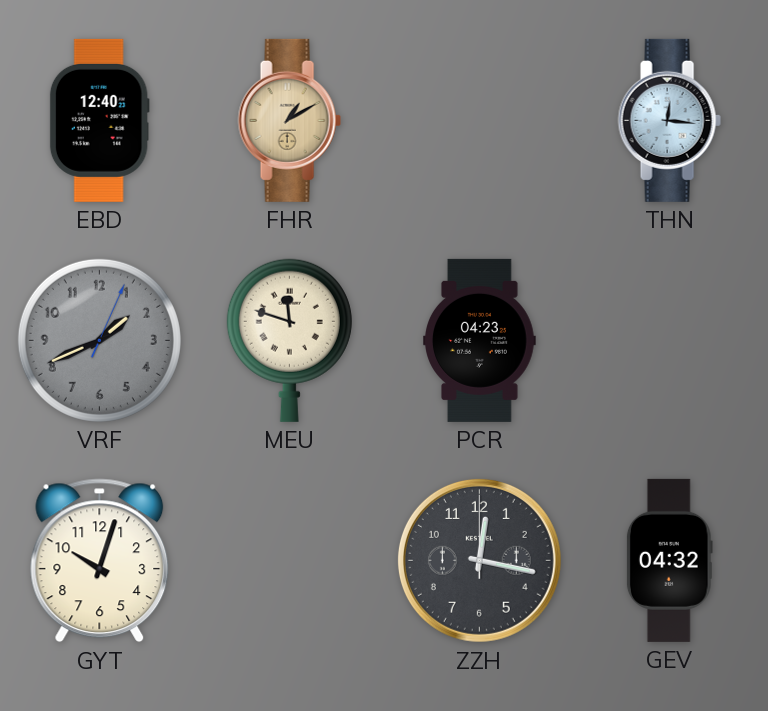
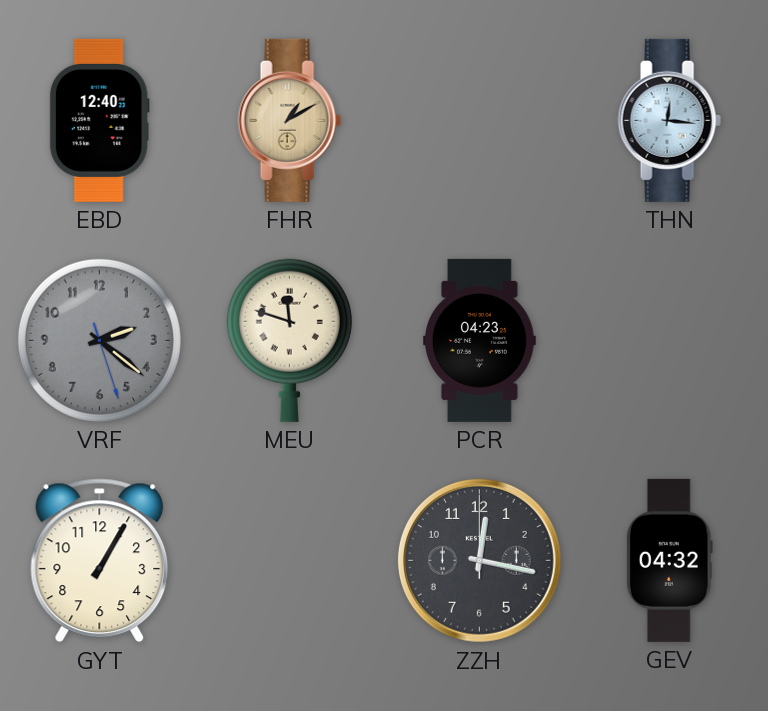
VRF: 1:41 -> 2:21 (99, 340)
GYT: 10:03 -> 1:05 (100, 561)
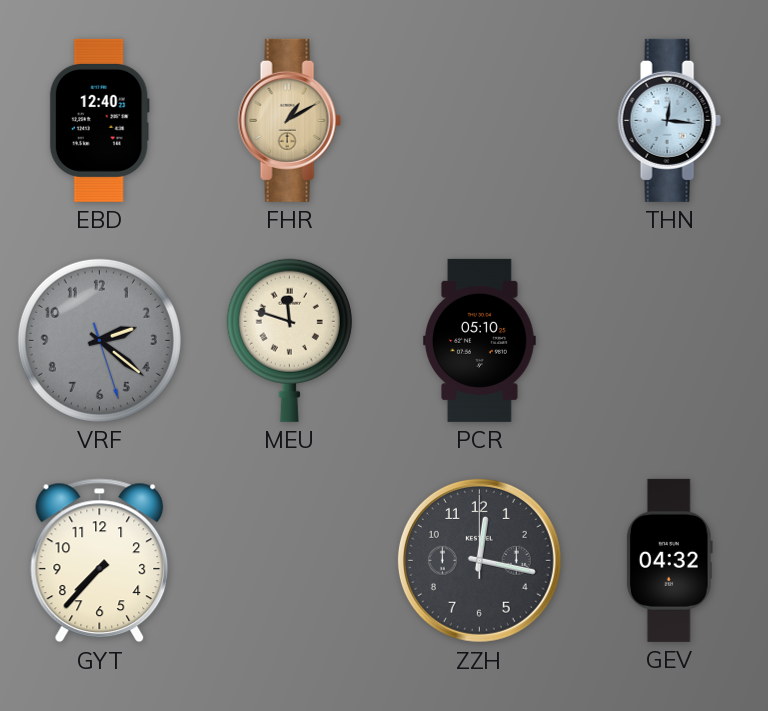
PCR: 04:23 -> 05:10 (480, 340)
GYT: 1:05 -> 7:37 (100, 561)
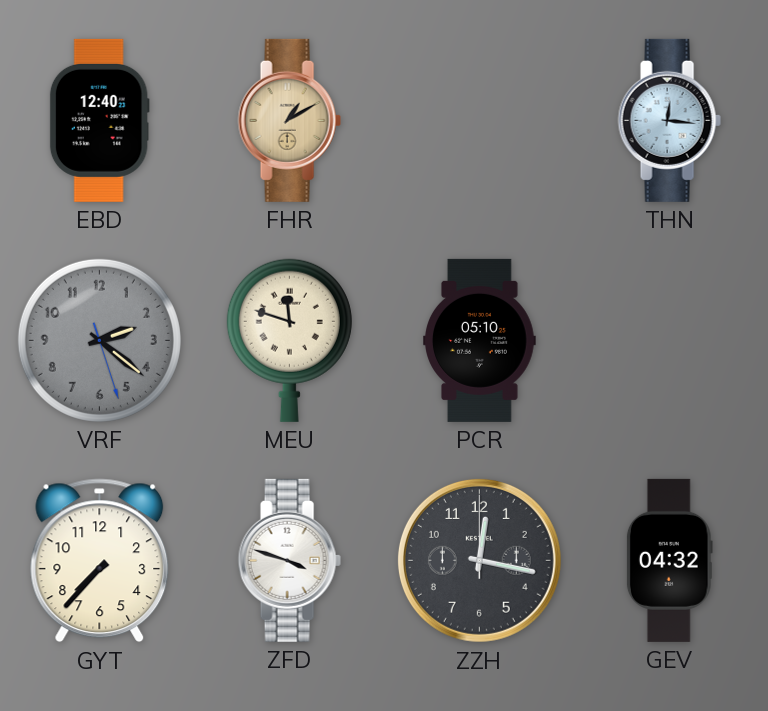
ZFD: none -> 3:48 (289, 560)
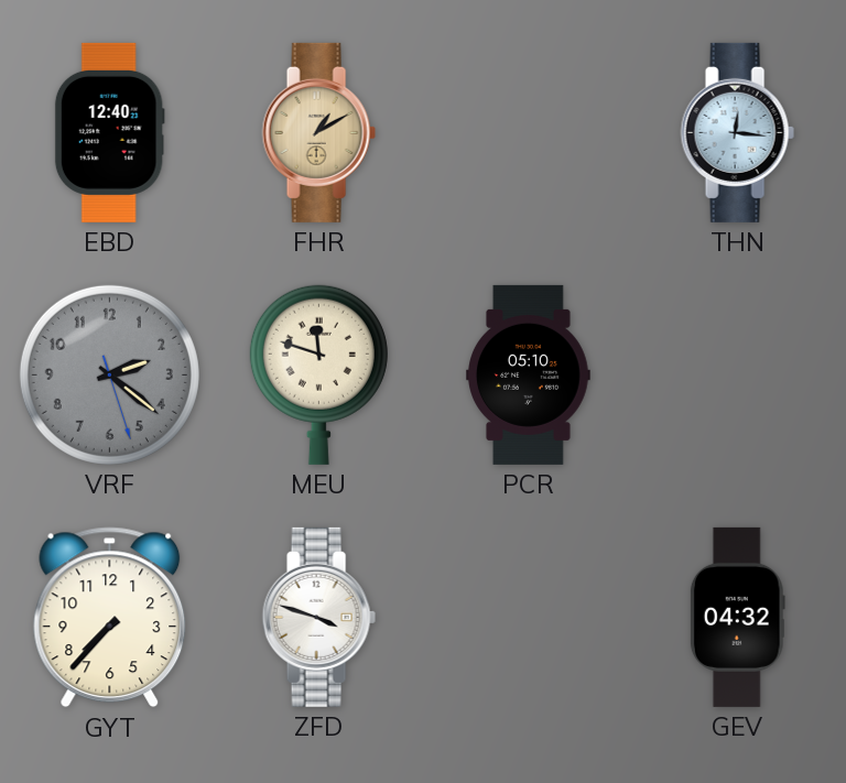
ZZH: 12:17 -> none (479, 560)
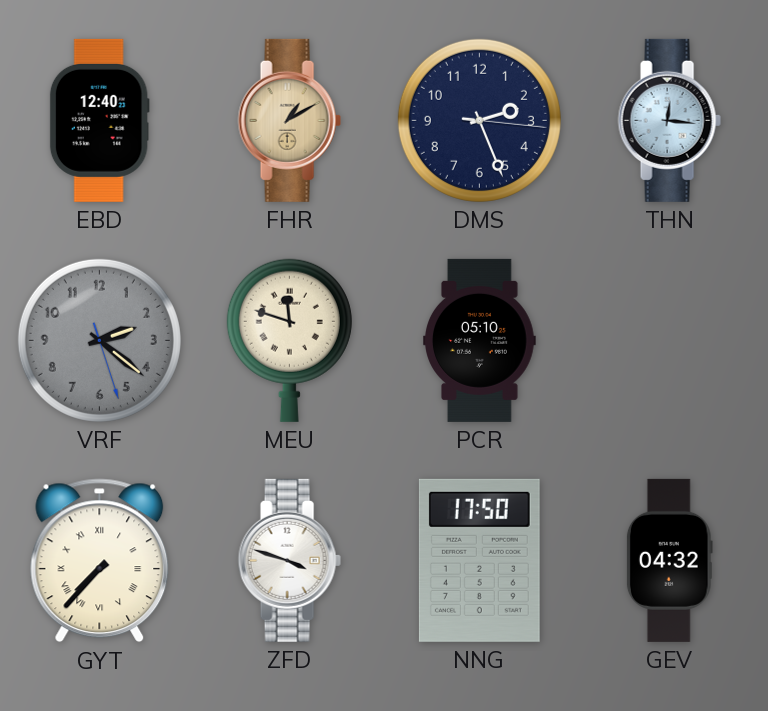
DMS: none -> 2:26 (479, 120)
GYT numerals: Arabic -> Roman (100, 561)
NNG: none -> 17:50 (479, 560)
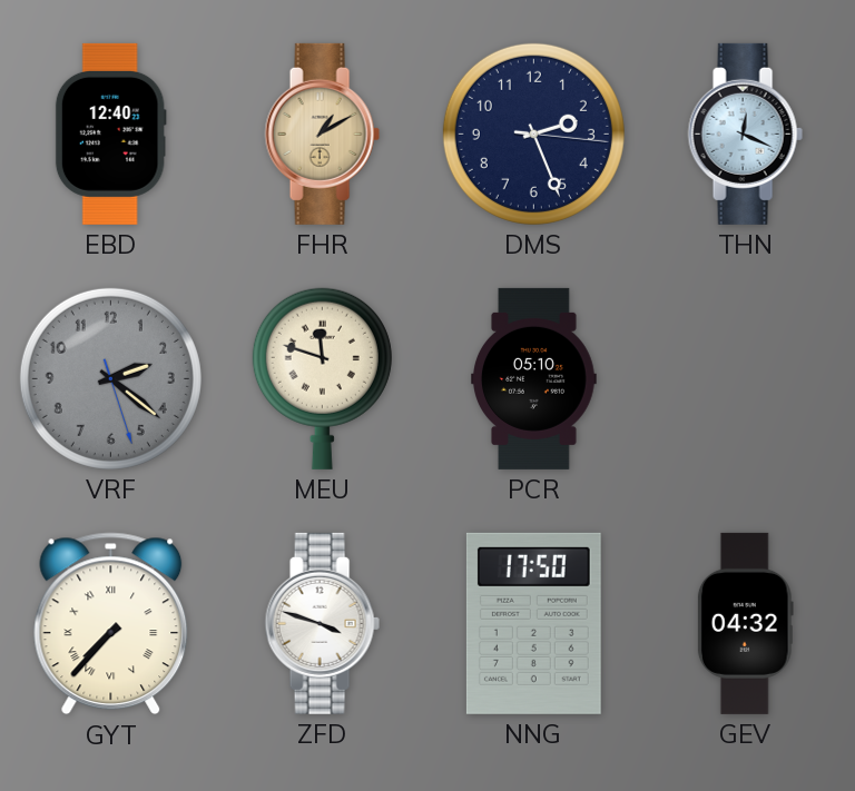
THN: 12:16 -> 12:19 (745, 134)
